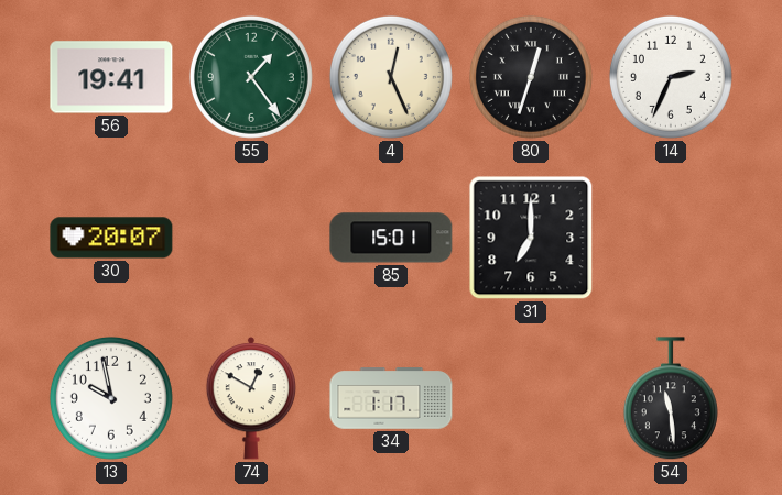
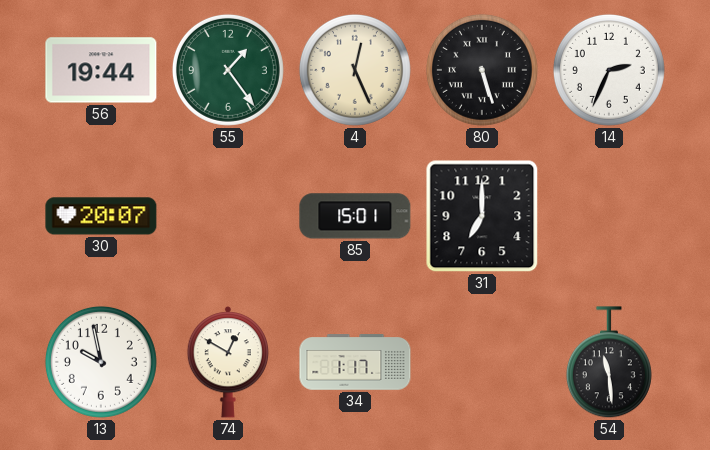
56: 19:41 -> 19:44 (101, 70)
80: 12:33 -> 5:27 (482, 70)
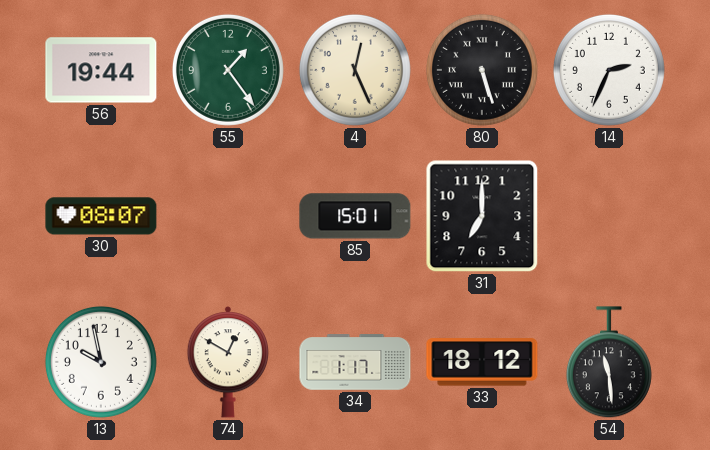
30: 20:07 -> 08:07 (101, 216)
33: none -> 18:12 (482, 362)
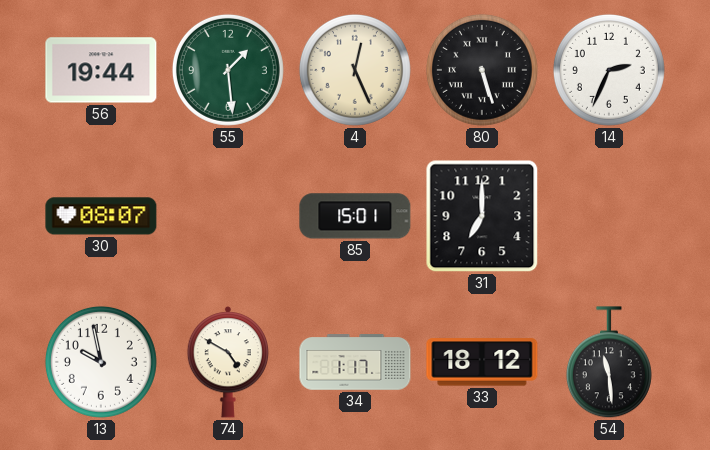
55: 1:24 -> 1:29 (228, 70)
74: 12:50 -> 4:50 (227, 362)
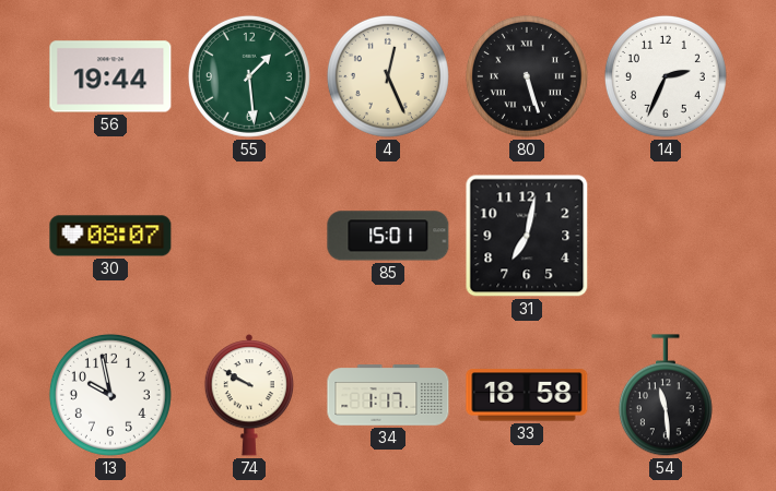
31: 7:00 -> 7:02 (527, 236)
74: 4:50 -> 9:50 (248, 395)
33: 18:12 -> 18:58 (527, 395)
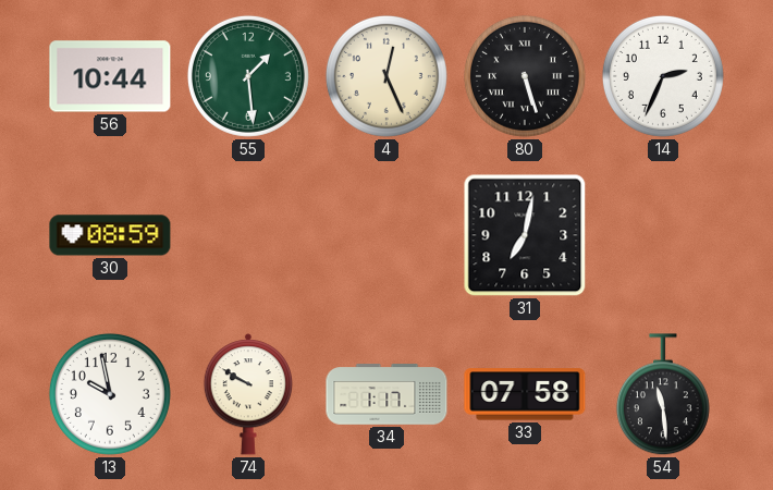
56: 19:44 -> 10:44 (110, 76)
30: 08:07 -> 08:59 (110, 235)
85: 15:01 -> none (388, 236)
33: 18:58 -> 07:58 (525, 394)
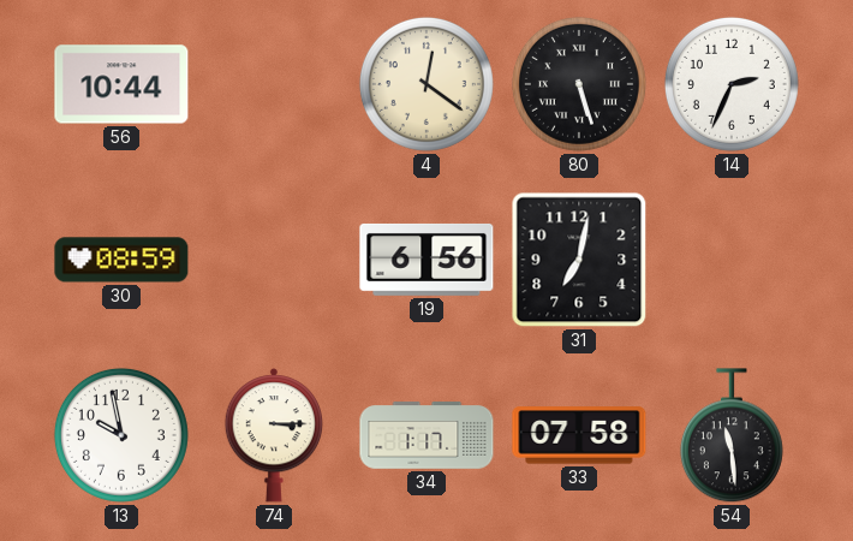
55: 1:29 -> none (248, 76)
4: 12:26 -> 12:21 (426, 84)
19: none -> 6:56 (426, 260)
74: 9:50 -> 3:15 (273, 435)
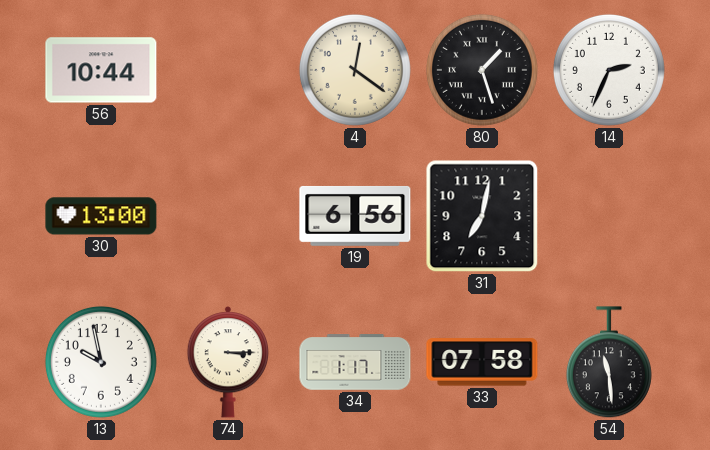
80: 5:27 -> 1:27 (482, 70)
30: 08:59 -> 13:00 (101, 216)
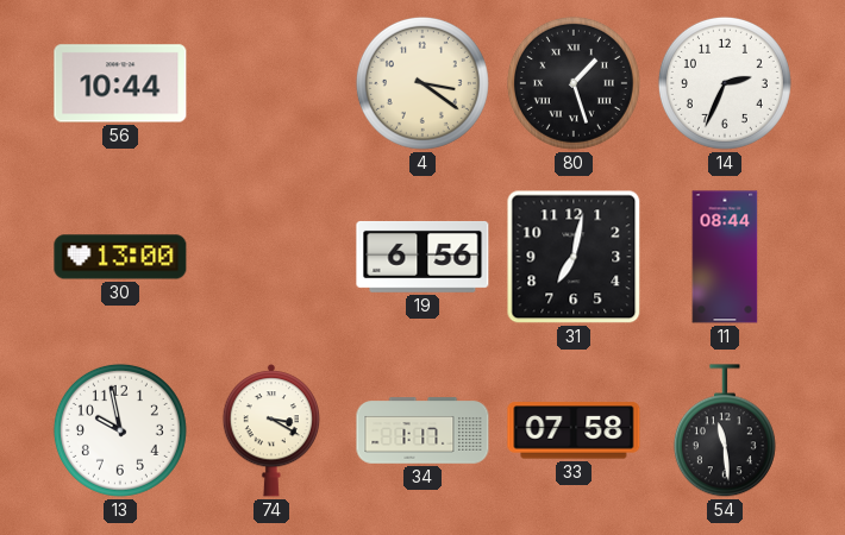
4: 12:21 -> 3:21 (422, 83)
11: none -> 08:44 (725, 257)
74: 3:15 -> 3:20 (270, 430)
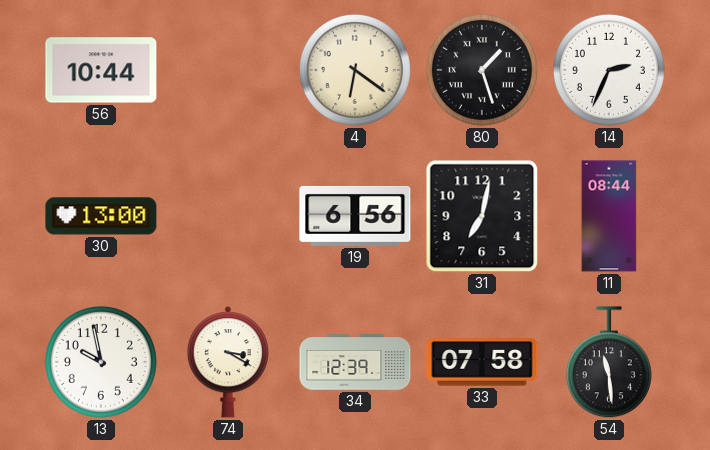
4: 3:21 -> 6:21 (355, 70)
34: 1:17 -> 12:39 (355, 362)
